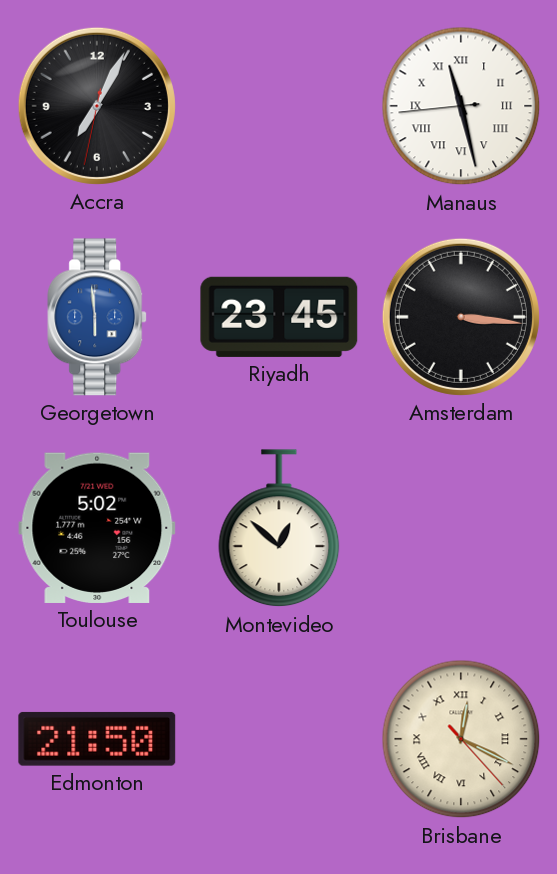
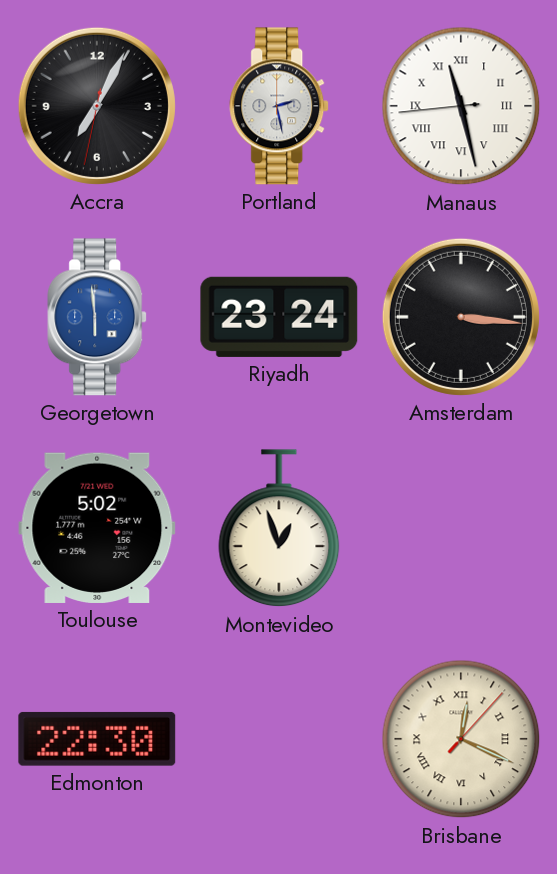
Portland: none -> 2:28 (280, 106)
Riyadh: 23:45 -> 23:24 (279, 317)
Montevideo: 12:52 -> 12:57 (279, 529)
Edmonton: 21:50 -> 22:30 (97, 739)
Brisbane: 12:19:23 -> 12:19:07 (461, 739)
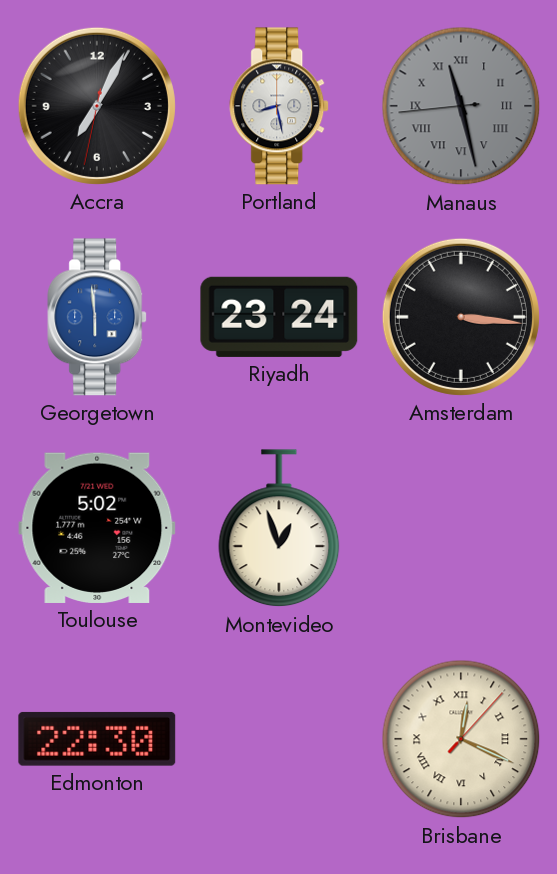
Portland: 2:28 -> 8:28 (280, 106)
Manaus dial: white -> grey (461, 106)
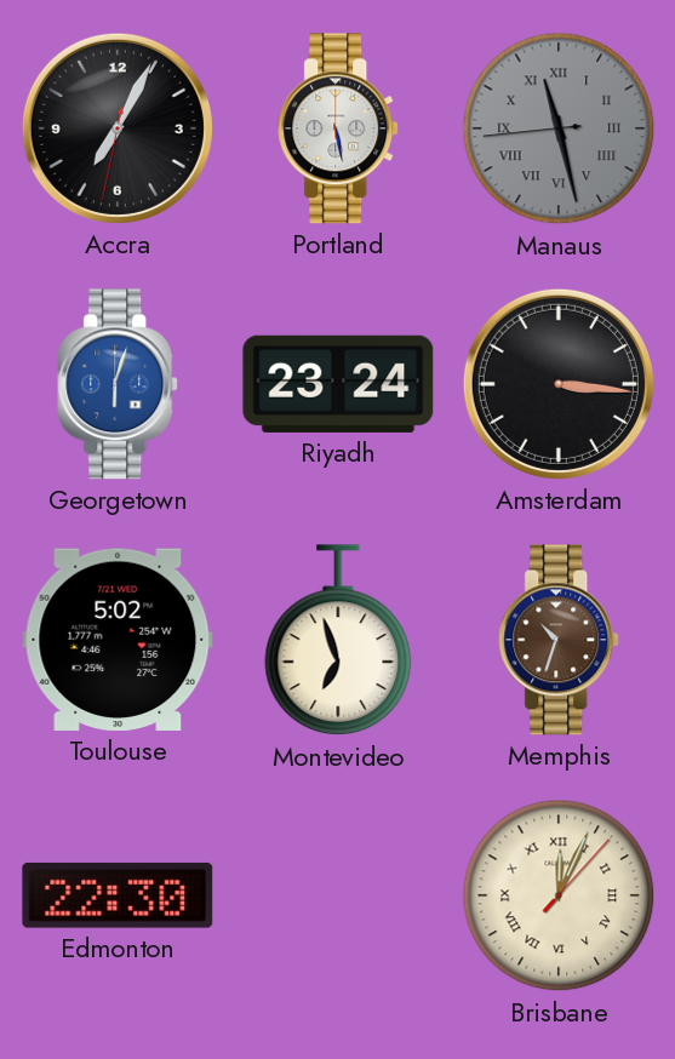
Portland: 8:28 -> 5:28 (339, 128)
Georgetown: 5:59 -> 6:03 (119, 384)
Montevideo: 12:57 -> 6:57 (338, 641)
Memphis: none -> 10:33 (560, 640)
Brisbane: 12:19 -> 12:04 (559, 895)
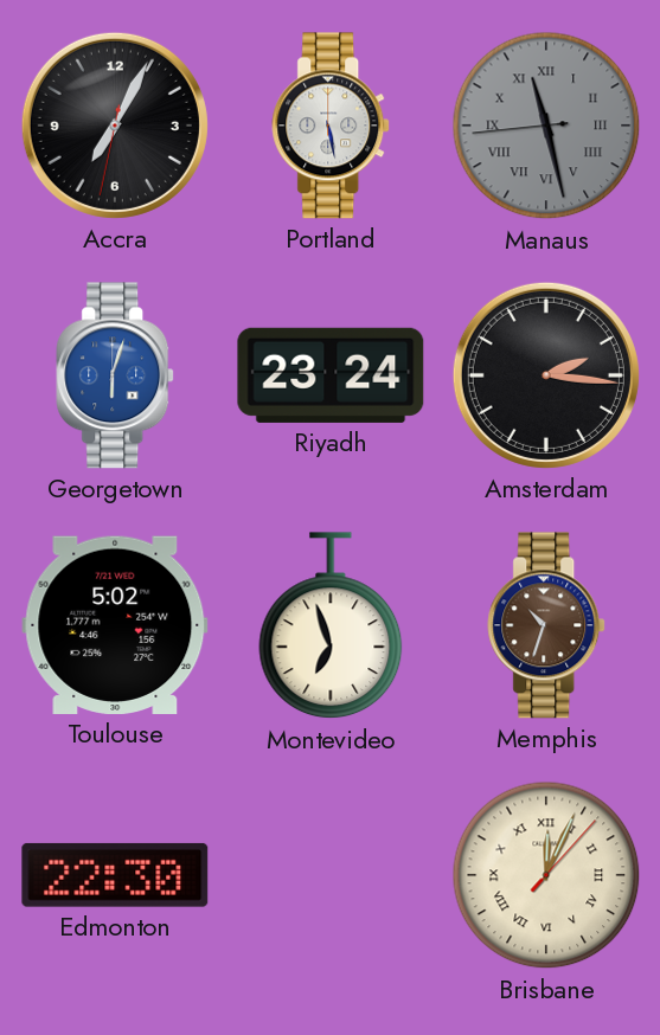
Amsterdam: 3:16 -> 2:16 (546, 375)
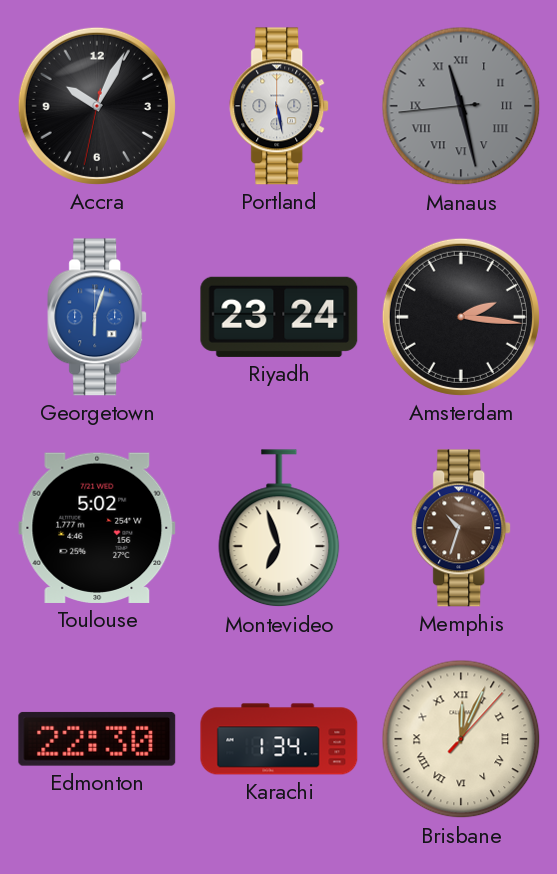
Accra: 7:04 -> 10:04 (97, 106)
Karachi: none -> 1:34 (279, 739)
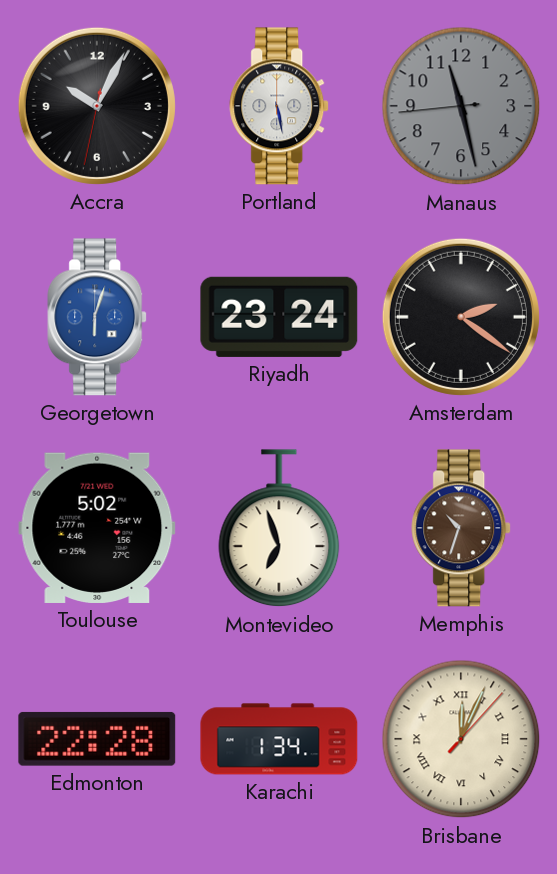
Manaus numerals: Roman -> Arabic (461, 106)
Amsterdam: 2:16 -> 2:21 (461, 317)
Edmonton: 22:30 -> 22:28 (97, 739)
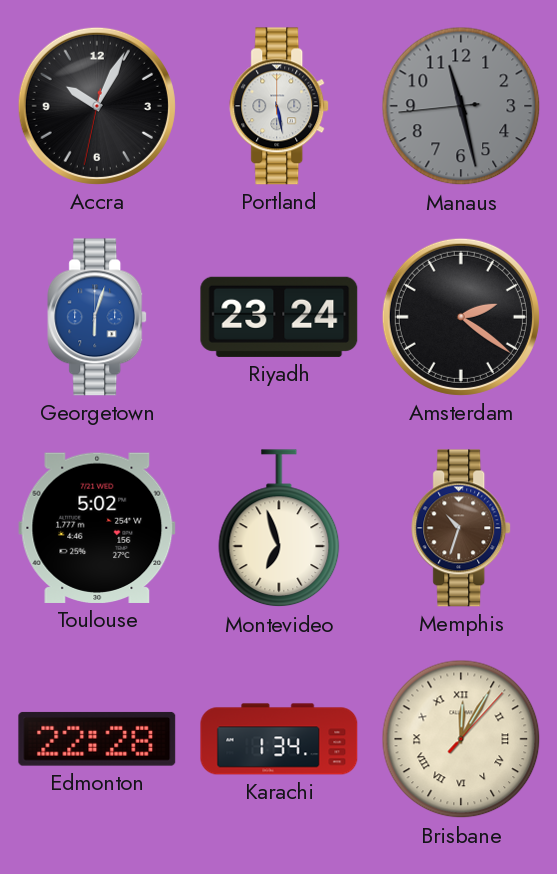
Brisbane: 12:04 -> 12:05 (461, 739)
